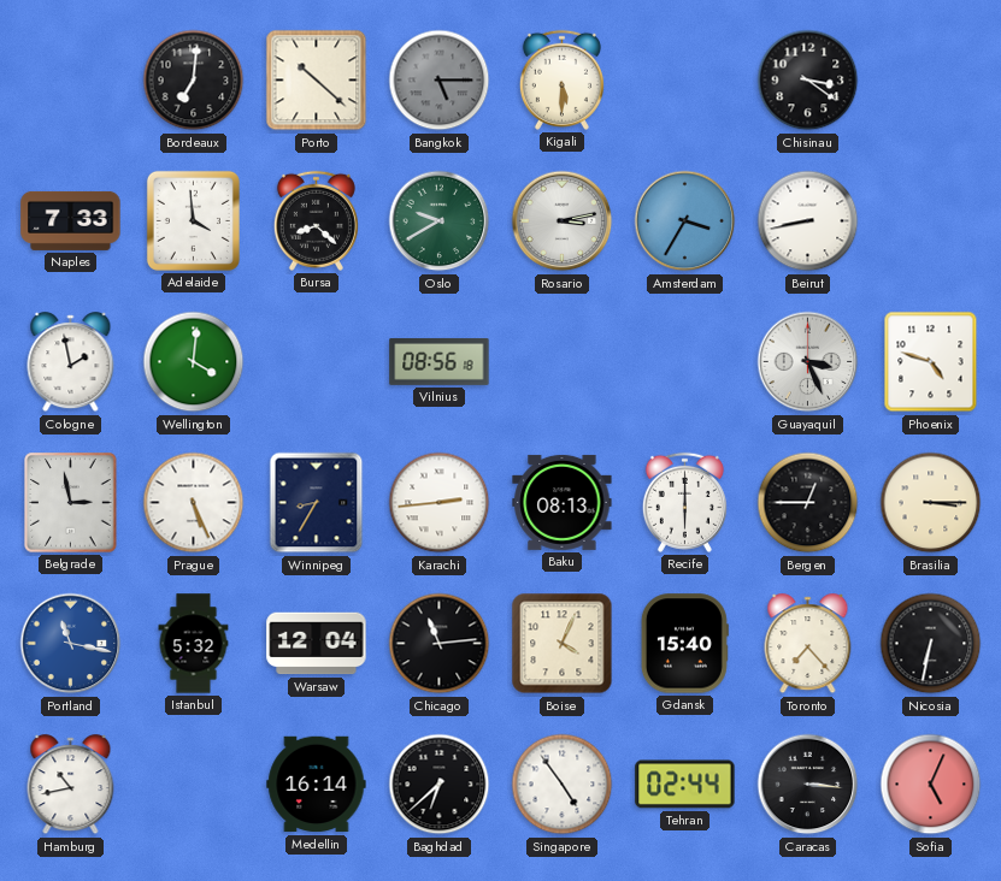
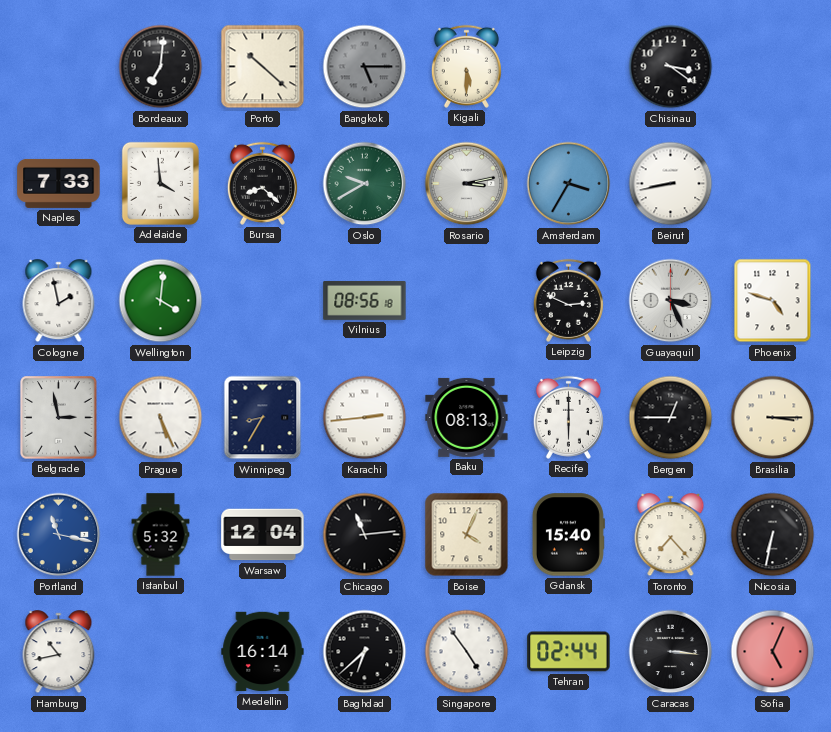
Leipzig: none -> 2:49 (568, 300)
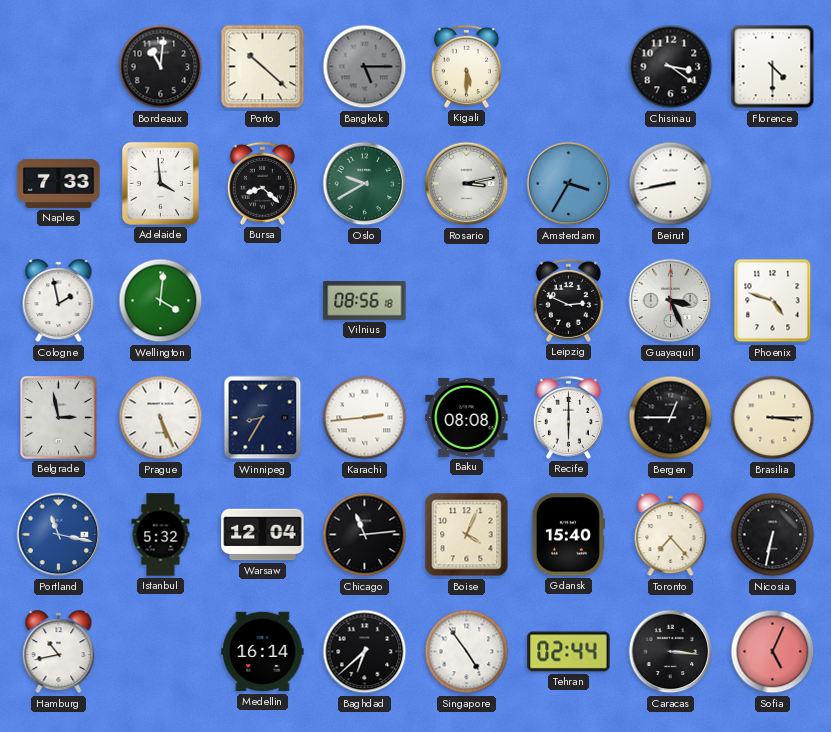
Bordeaux: 7:01 -> 11:01 (161, 67)
Florence: none -> 4:30 (773, 67)
Baku: 08:13 -> 08:08 (467, 417)
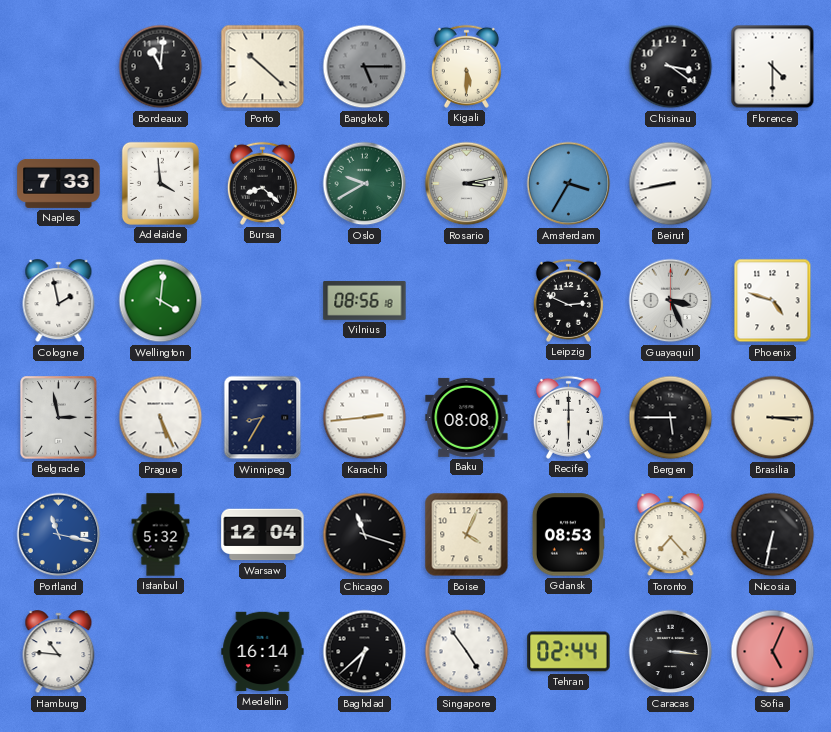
Bergen: 12:45 -> 5:45 (671, 418)
Chicago: 11:14 -> 11:18 (365, 535)
Gdansk: 15:40 -> 08:53 (568, 535)
Hamburg: 10:43 -> 10:46 (59, 652)
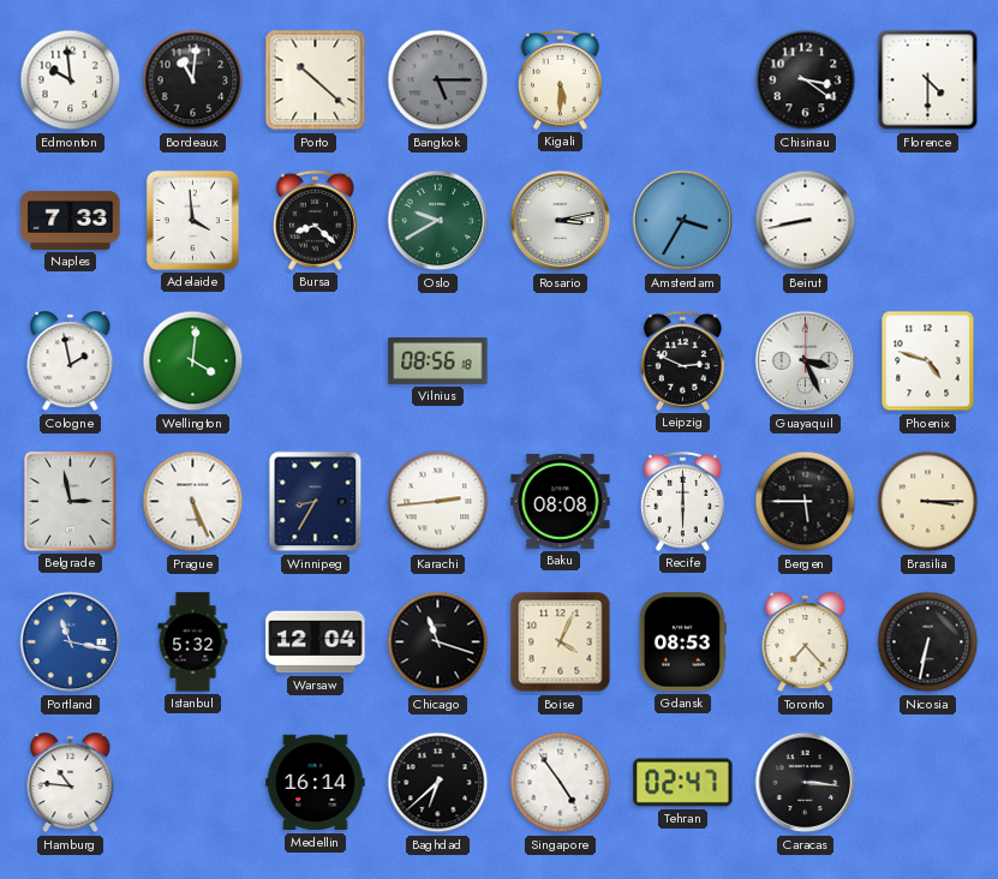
Edmonton: none -> 9:59 (71, 80)
Tehran: 02:44 -> 02:47 (683, 783)
Sofia: 5:04 -> none (773, 652)
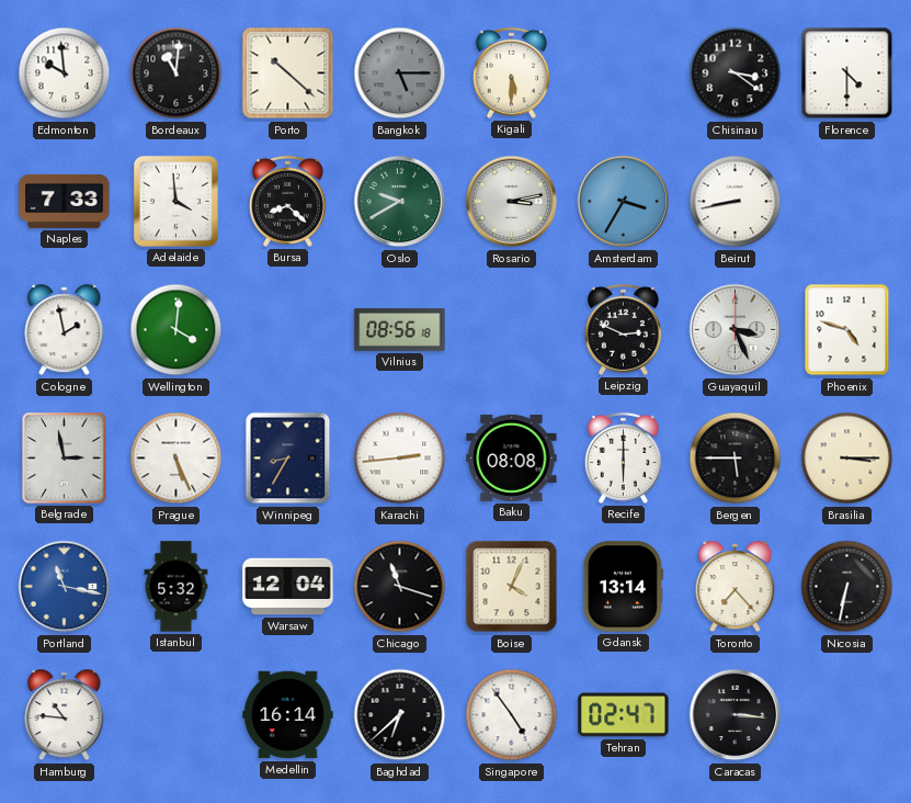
Gdansk: 08:53 -> 13:14 (623, 587)
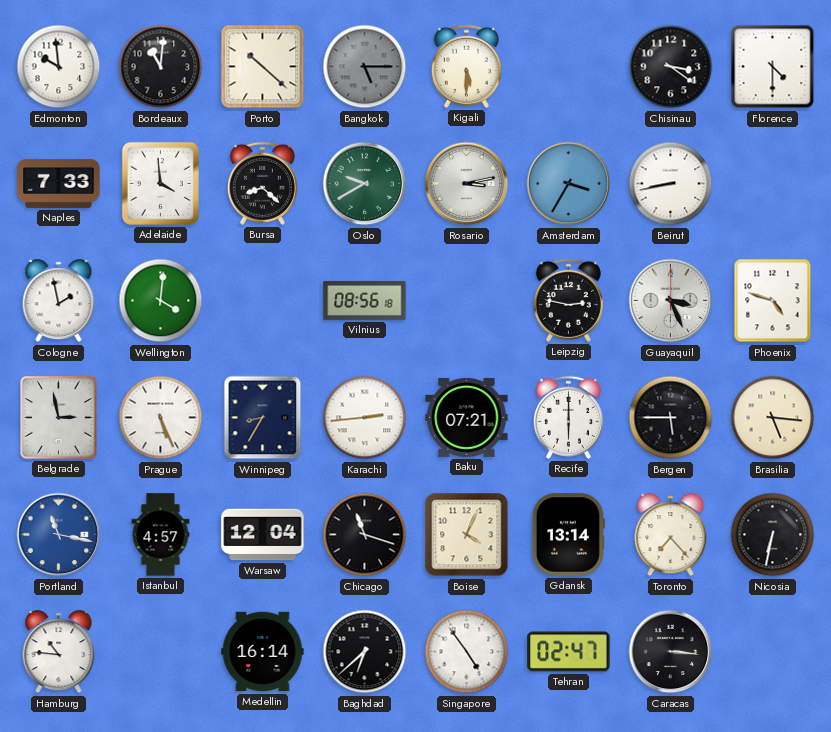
Leipzig: 2:49 -> 2:47 (568, 300)
Baku: 08:08 -> 07:21 (467, 417)
Brasilia: 3:15 -> 5:16 (773, 418)
Istanbul: 5:32 -> 4:57 (161, 535)
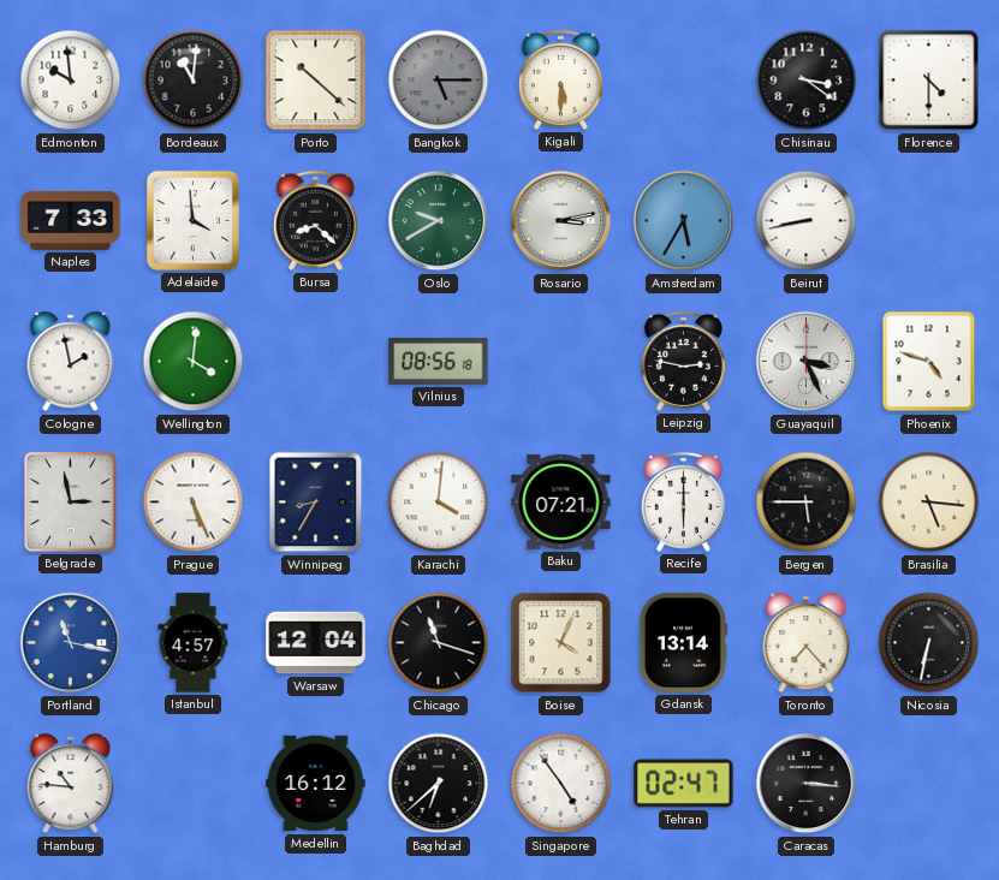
Amsterdam: 3:35 -> 5:35 (684, 221)
Karachi: 2:44 -> 4:01 (439, 503)
Medellin: 16:14 -> 16:12 (316, 784)
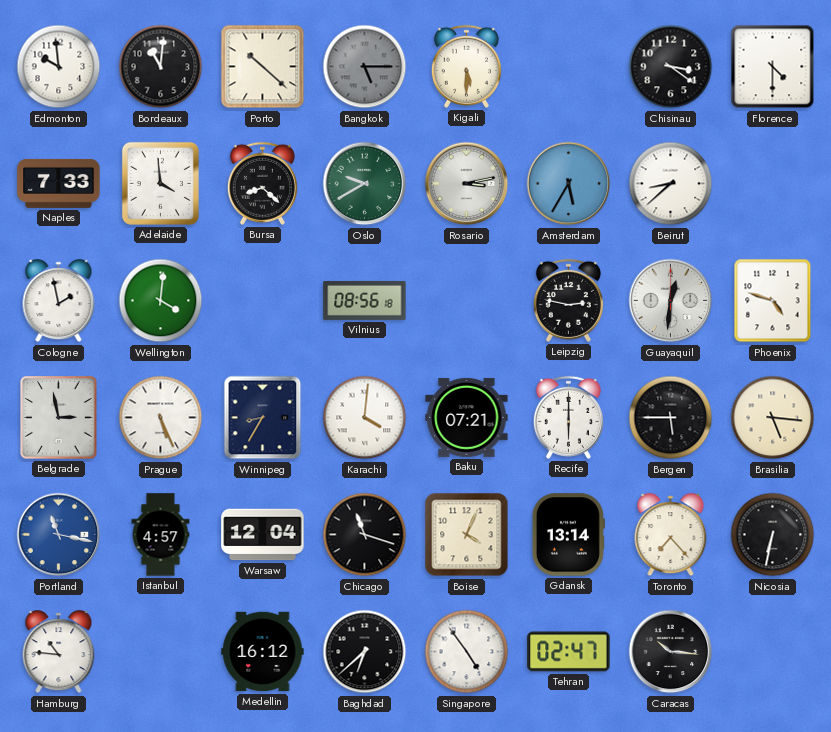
Beirut: 8:43 -> 8:38 (671, 184)
Guayaquil: 3:26 -> 12:31 (671, 301)
Caracas: 3:16 -> 10:16 (671, 652)
